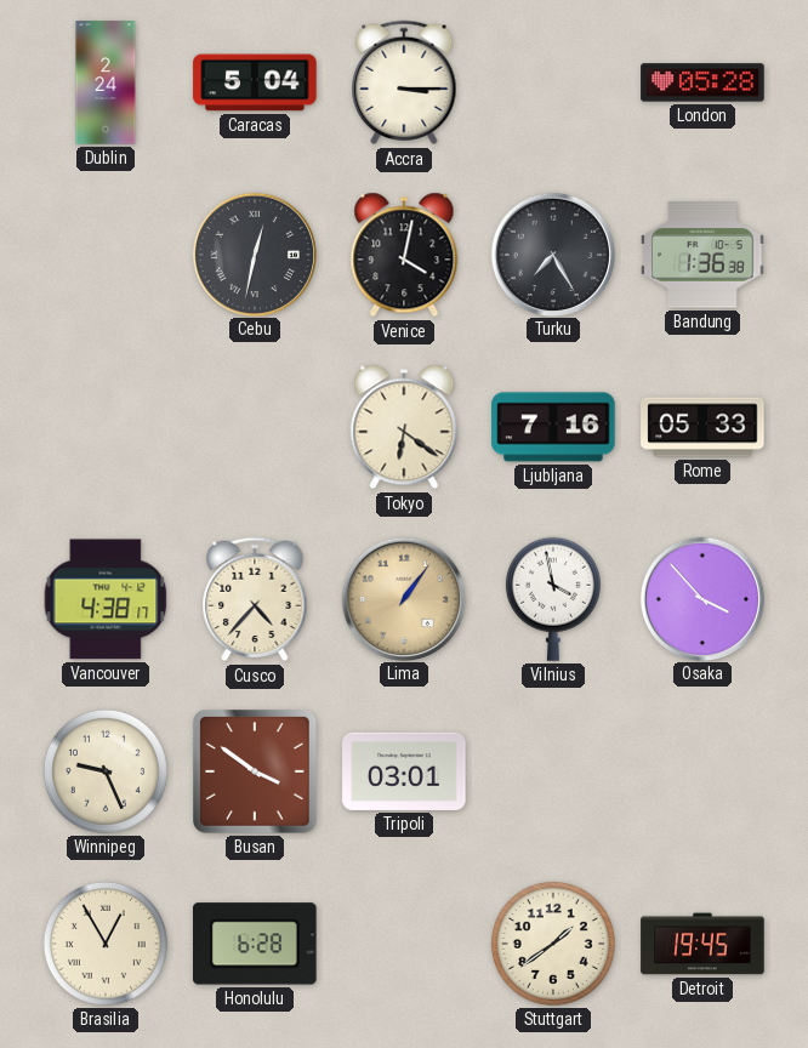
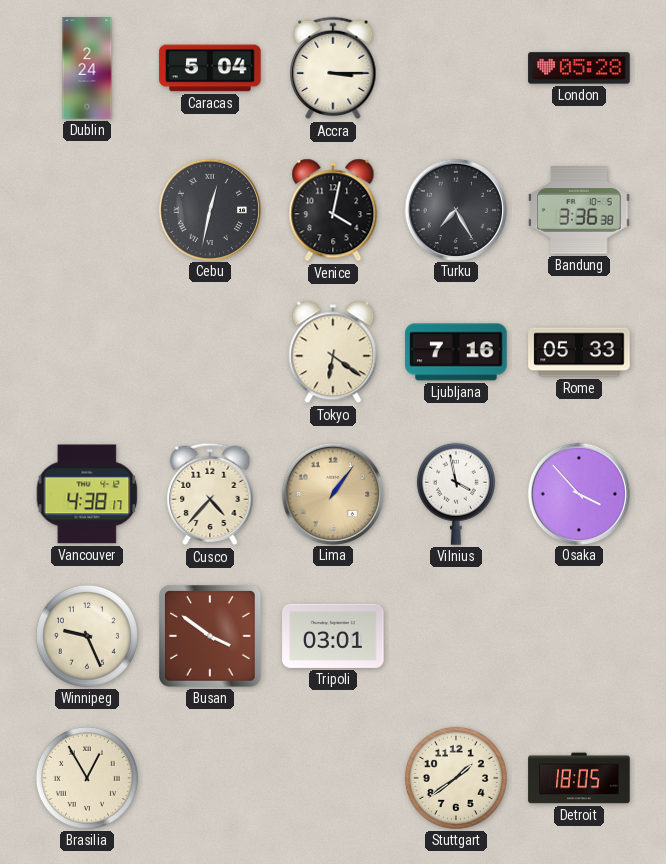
Bandung: 1:36 -> 3:36 (579, 210)
Honolulu: 6:28 -> none (256, 944)
Detroit: 19:45 -> 18:05 (579, 778)
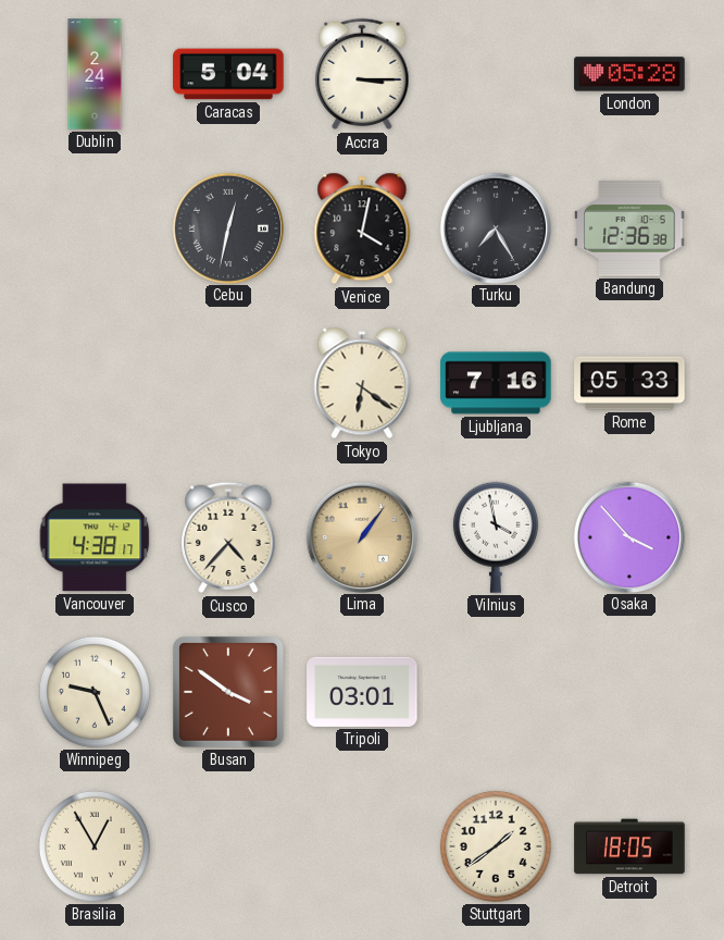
Bandung: 3:36 -> 12:36 (629, 228)
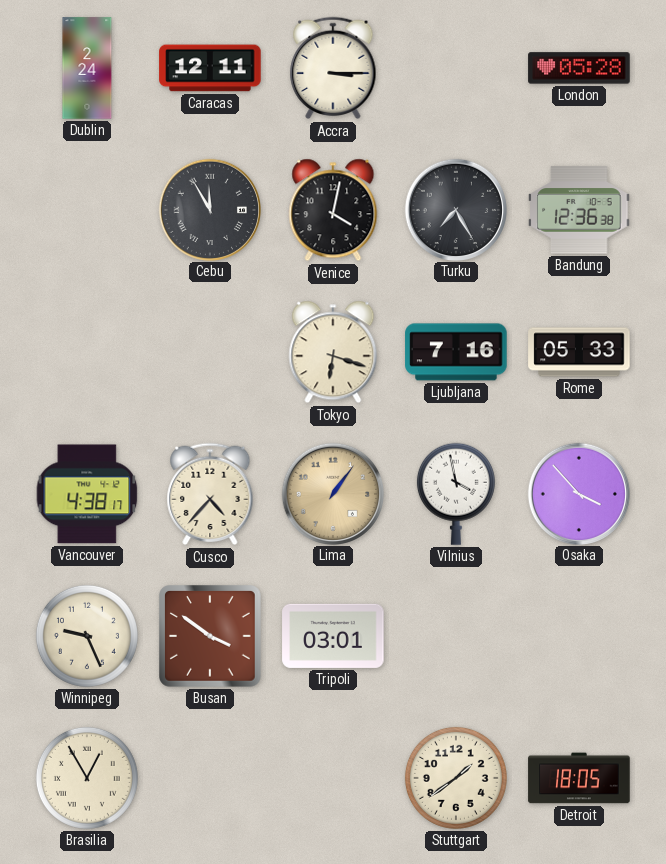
Caracas: 5:04 -> 12:11 (210, 68)
Cebu: 12:32 -> 11:55 (209, 209)
Tokyo: 6:21 -> 6:18 (333, 352)
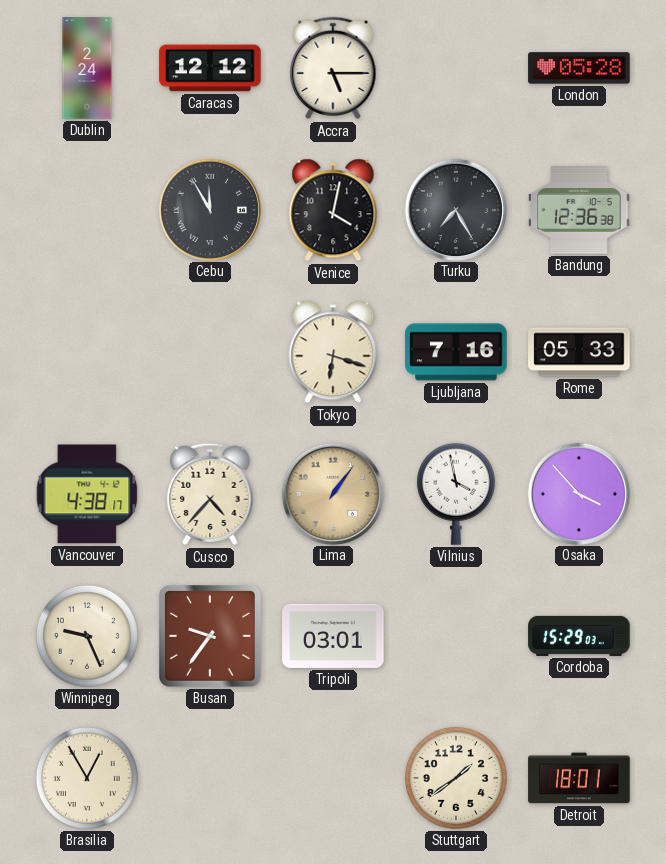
Caracas: 12:11 -> 12:12 (210, 68)
Accra: 3:15 -> 5:15 (333, 68)
Busan: 3:51 -> 9:36 (211, 637)
Cordoba: none -> 15:29 (579, 636)
Detroit: 18:05 -> 18:01 (579, 778)
